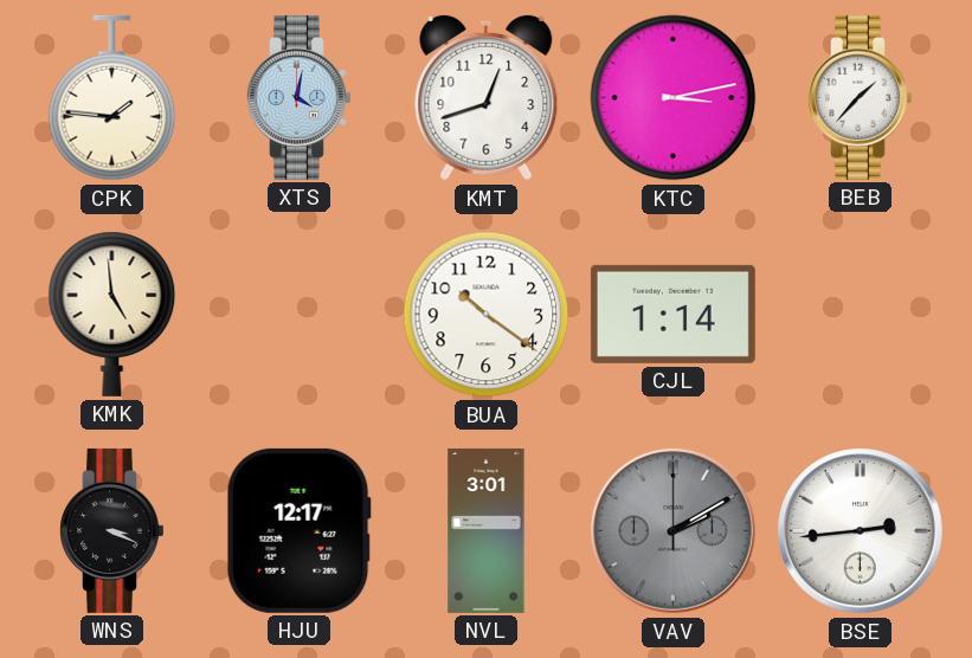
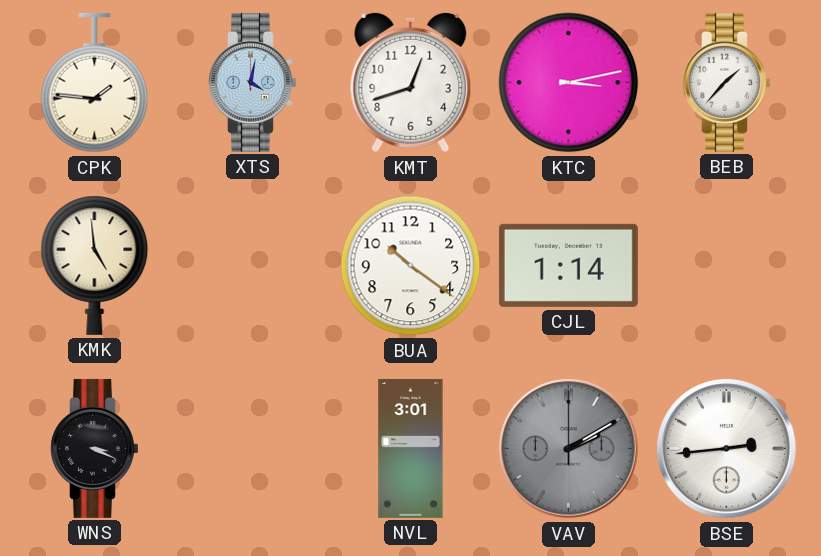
HJU: 12:17 -> none (298, 530)
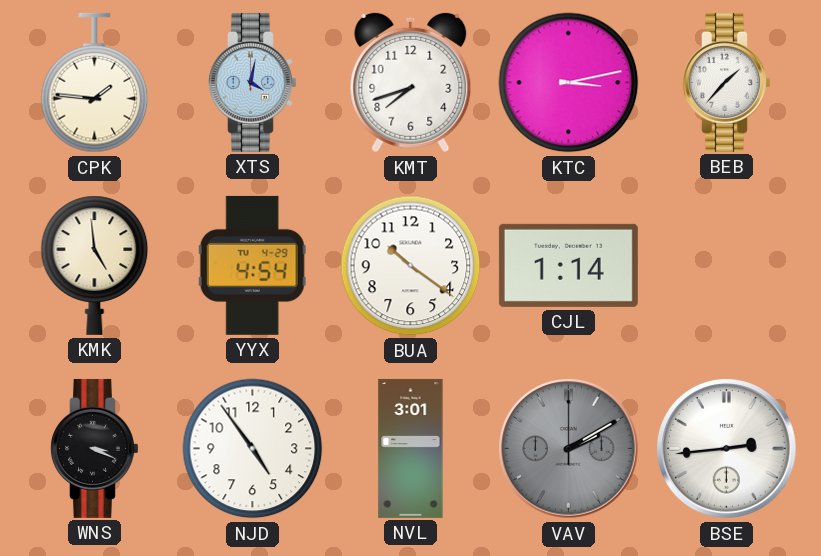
KMT: 12:42 -> 7:42 (411, 83)
YYX: none -> 4:54 (252, 265)
NJD: none -> 4:54 (253, 449)
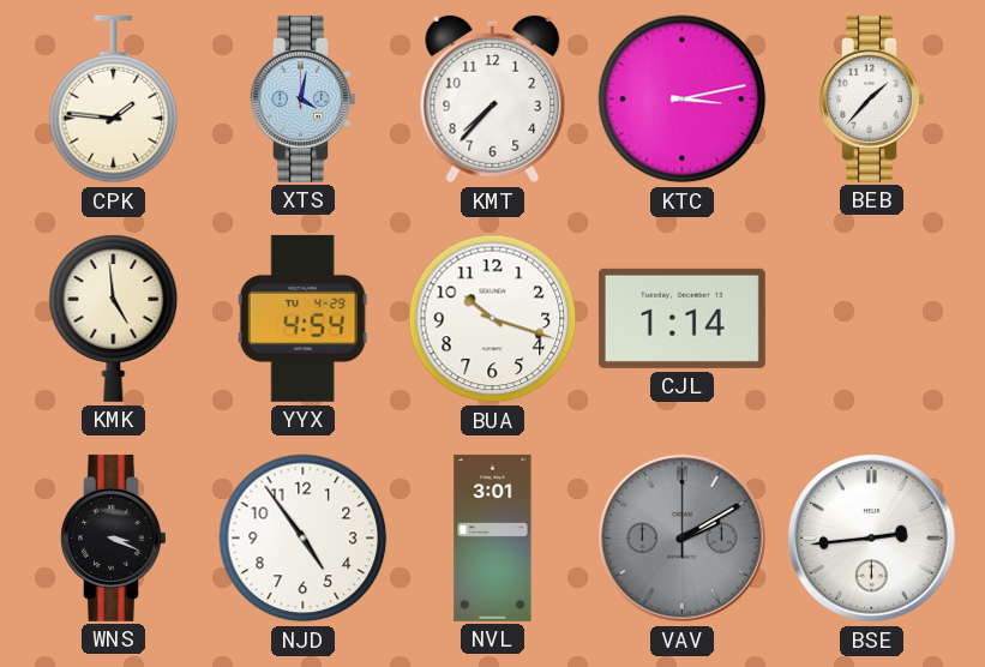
KMT: 7:42 -> 7:37 (493, 100)
BUA: 10:21 -> 10:18 (493, 319)
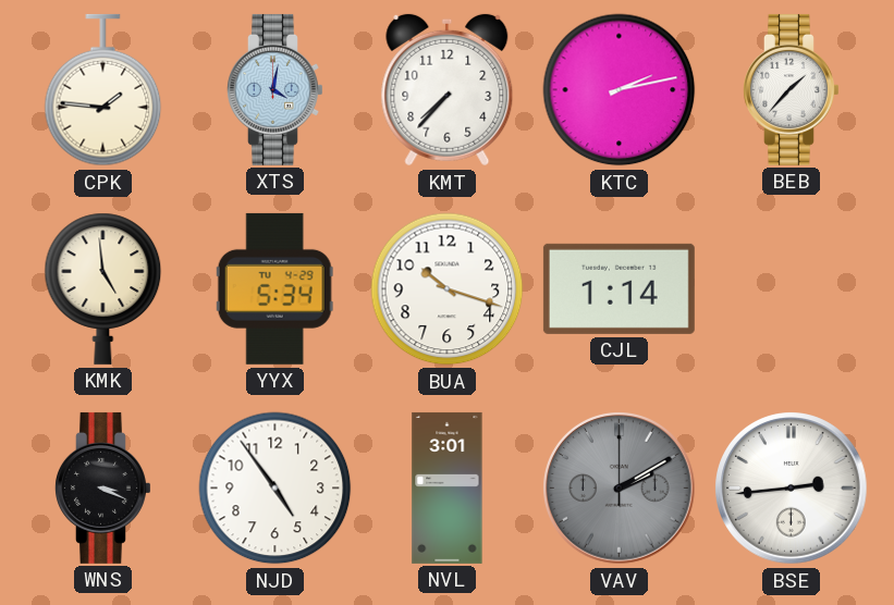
KTC: 3:13 -> 2:13 (620, 90)
YYX: 4:54 -> 5:34 (274, 288)
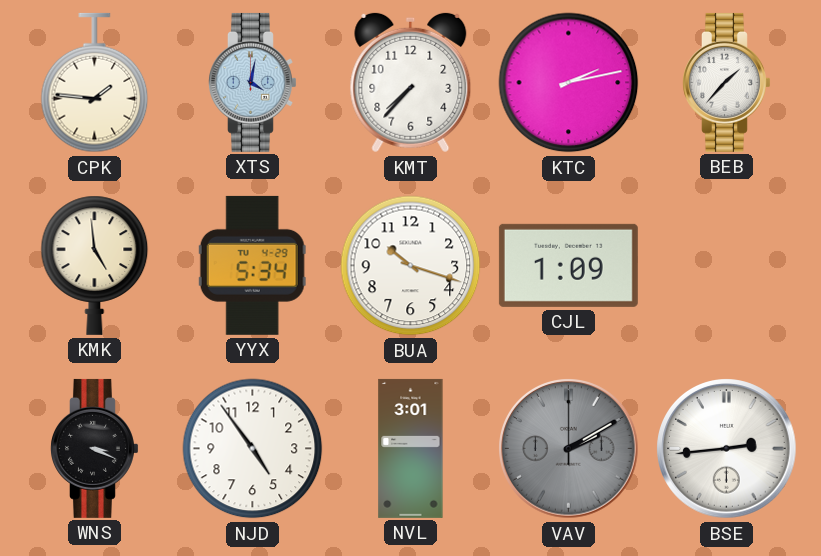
CJL: 1:14 -> 1:09 (568, 265)
